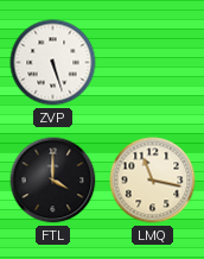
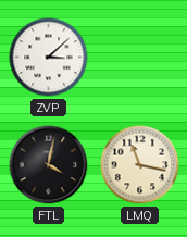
ZVP: 5:27 -> 3:08 (49, 58)
FTL: 4:00 -> 4:02 (49, 165)
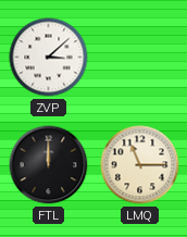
FTL: 4:02 -> 12:00 (49, 165)
LMQ: 11:17 -> 11:15 (140, 165)
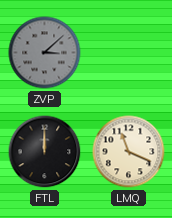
ZVP dial: white -> grey (45, 53)
LMQ: 11:15 -> 11:19 (129, 152)
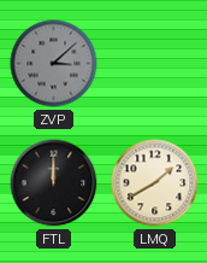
LMQ: 11:19 -> 1:40 (155, 183)
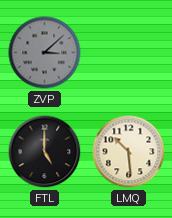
FTL: 12:00 -> 5:00 (45, 152)
LMQ: 1:40 -> 10:29 (129, 152)
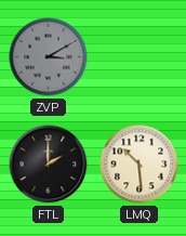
ZVP: 3:08 -> 3:10 (49, 57)
FTL: 5:00 -> 2:00 (49, 165)
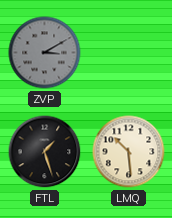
FTL: 2:00 -> 1:27 (45, 152)
